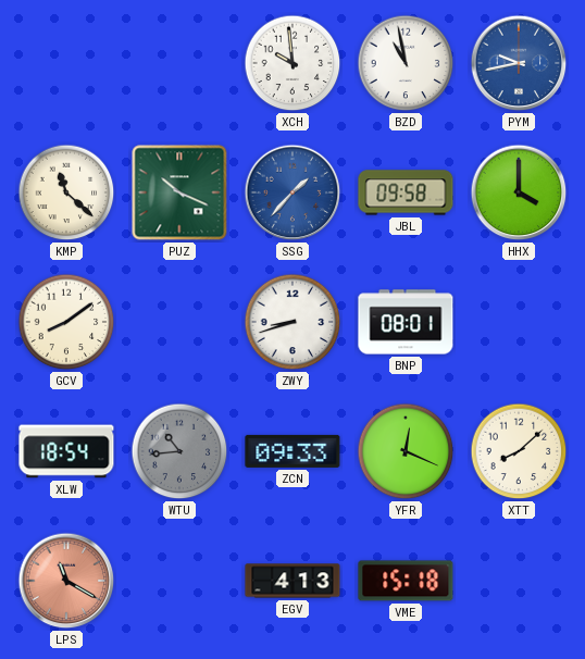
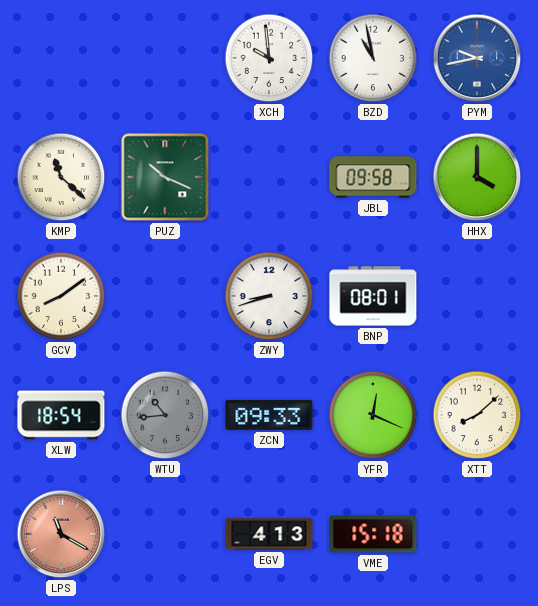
SSG: 1:37 -> none (292, 192)
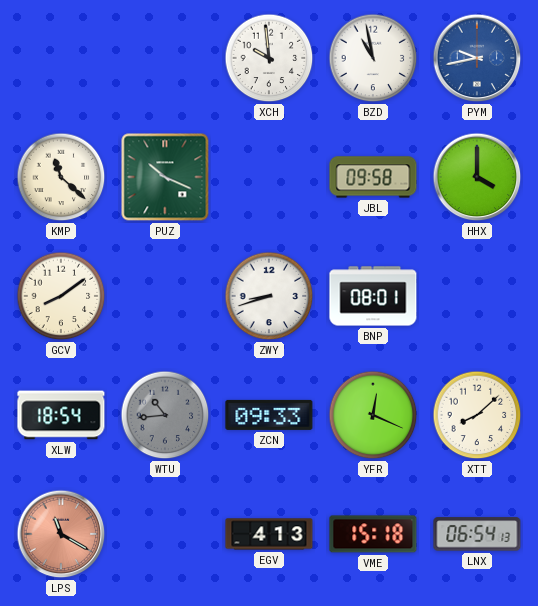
LNX: none -> 06:54 (477, 534)
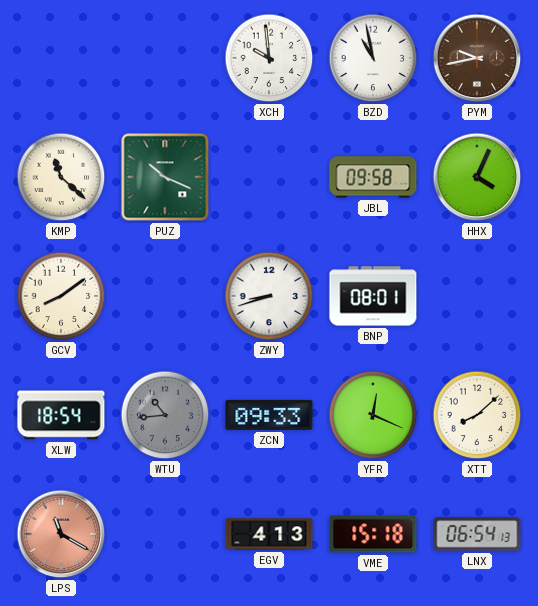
PYM dial: blue -> brown (477, 58)
HHX: 4:00 -> 4:04 (477, 177)
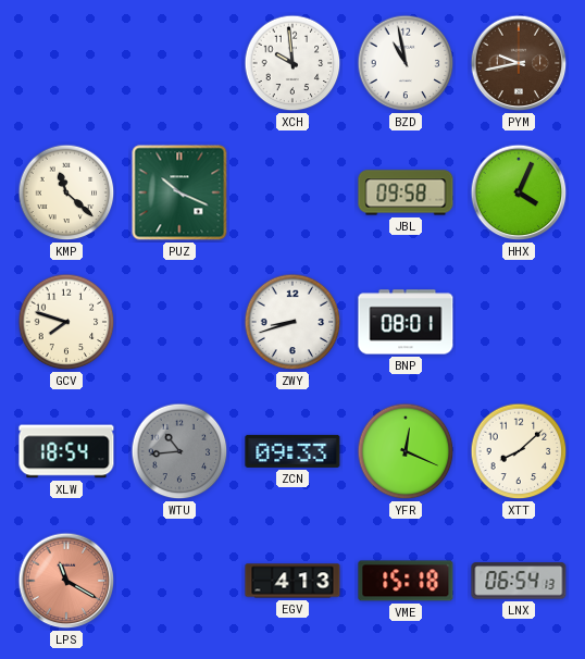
GCV: 8:09 -> 7:48 (66, 322)
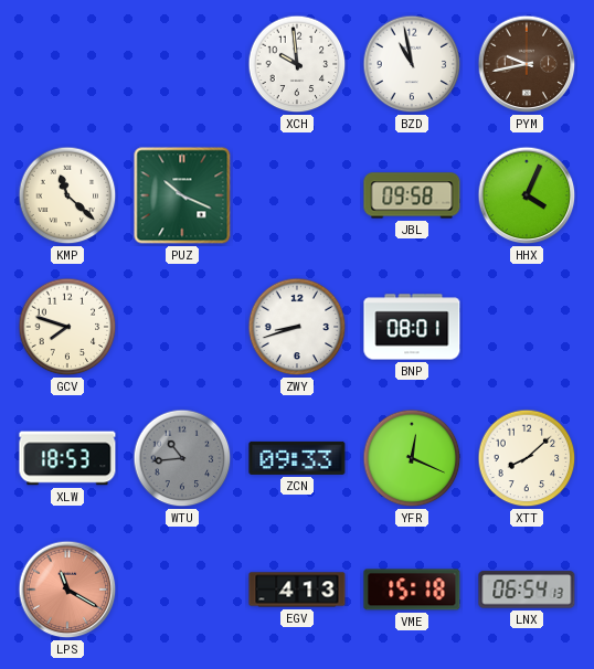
XLW: 18:54 -> 18:53 (67, 458)
